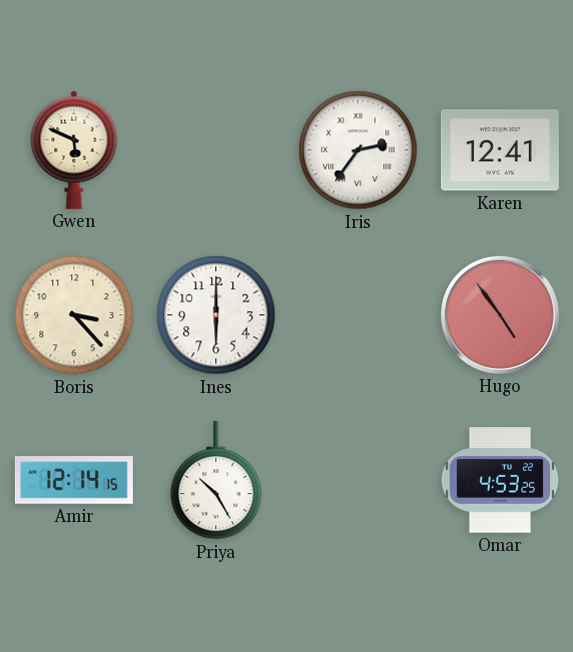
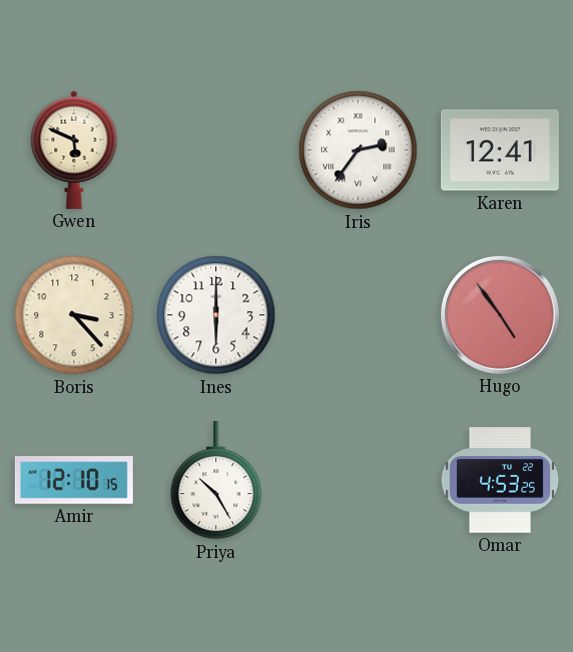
Amir: 12:14 -> 12:10 (74, 480)
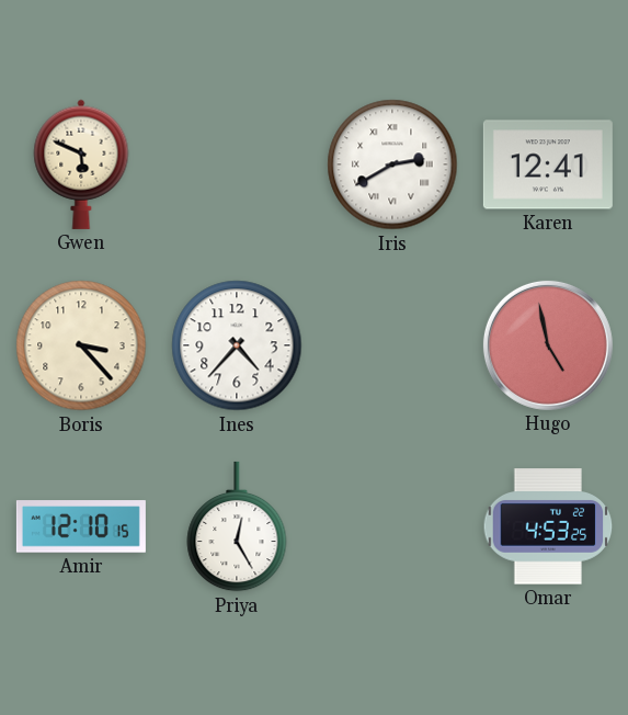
Iris: 2:36 -> 2:40 (392, 164)
Ines: 6:00 -> 4:37 (237, 345)
Hugo: 4:54 -> 4:58 (548, 345)
Priya: 10:25 -> 12:25 (237, 526)
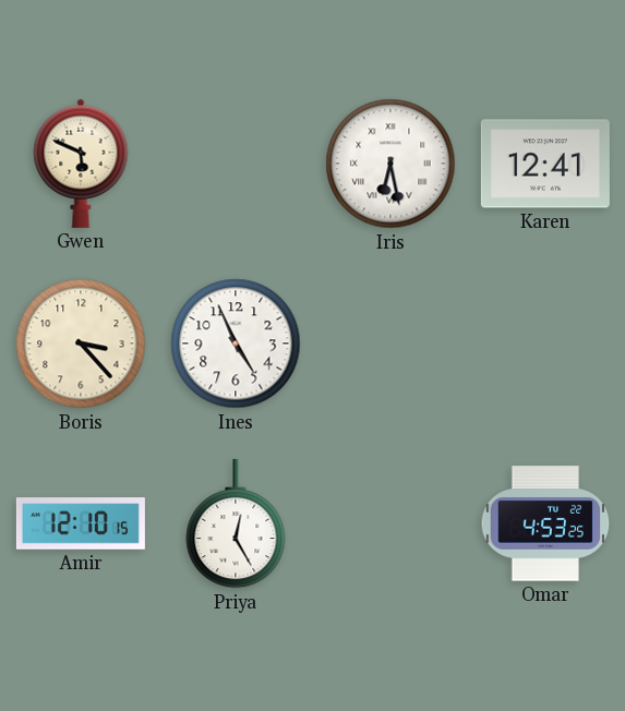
Iris: 2:40 -> 6:28 (390, 164)
Ines: 4:37 -> 4:56 (236, 344)
Hugo: 4:58 -> none (548, 345)
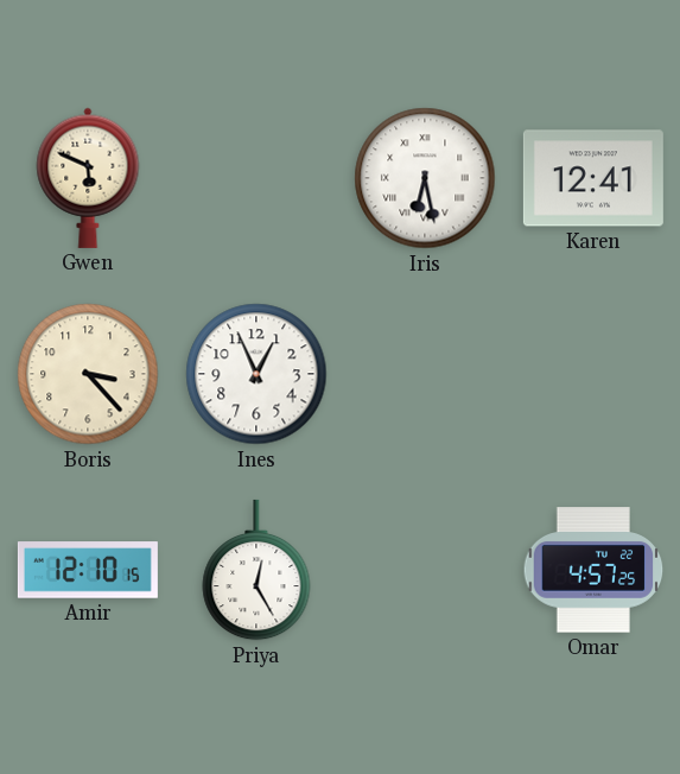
Ines: 4:56 -> 12:56 (256, 374)
Omar: 4:53 -> 4:57 (593, 570)
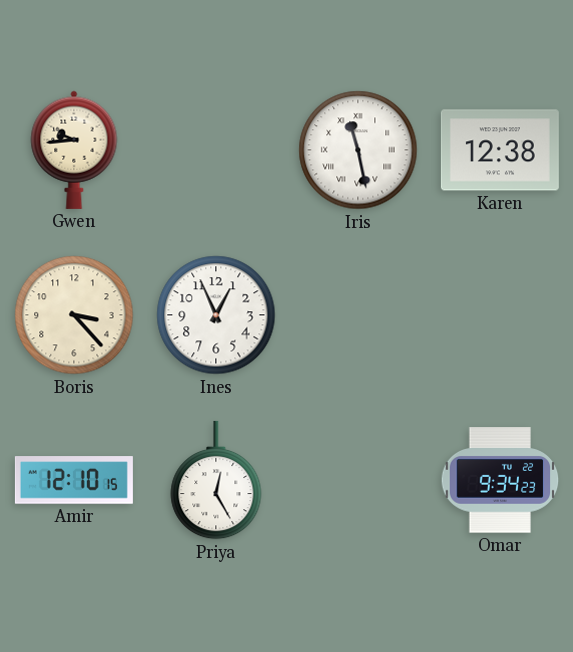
Gwen: 5:49 -> 9:44 (74, 150)
Iris: 6:28 -> 11:28 (358, 150)
Karen: 12:41 -> 12:38 (500, 150)
Omar: 4:57 -> 9:34 (500, 480)
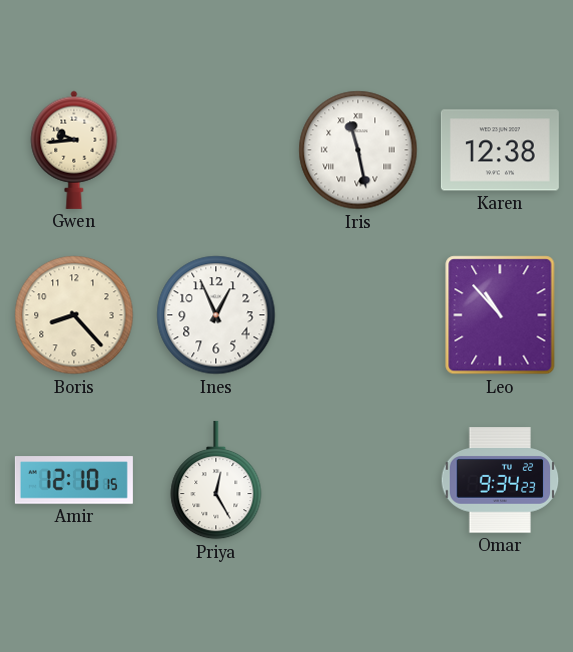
Boris: 3:23 -> 8:23 (74, 315)
Leo: none -> 10:53 (500, 315)
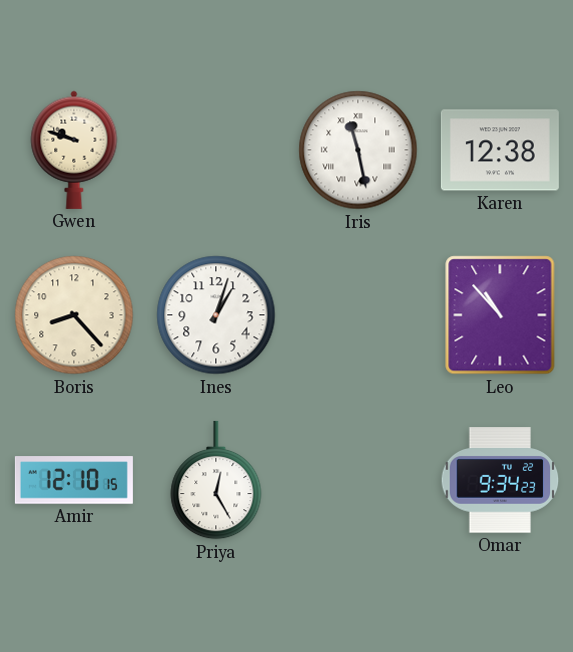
Gwen: 9:44 -> 9:48 (74, 150)
Ines: 12:56 -> 1:03 (216, 315)
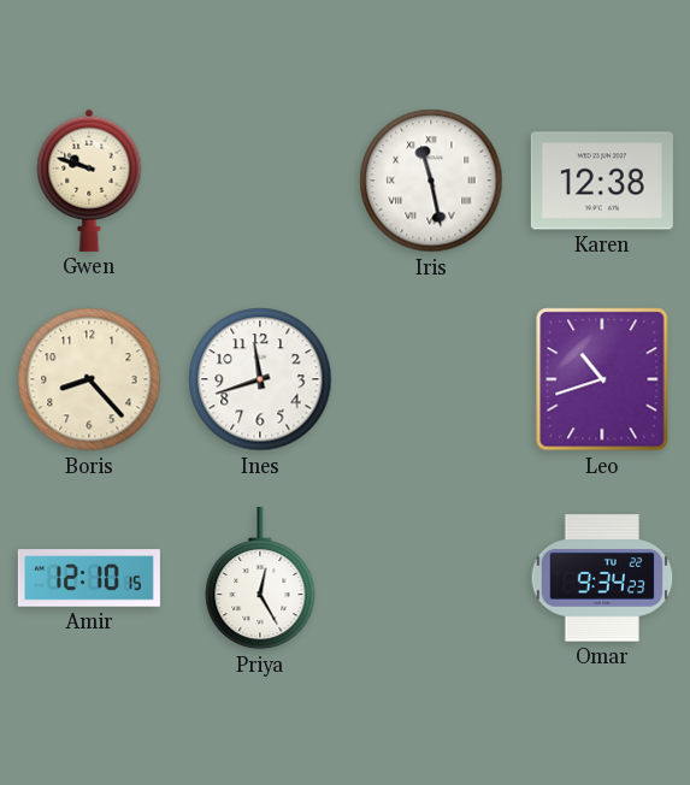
Ines: 1:03 -> 11:42 (260, 379)
Leo: 10:53 -> 10:42 (602, 379)
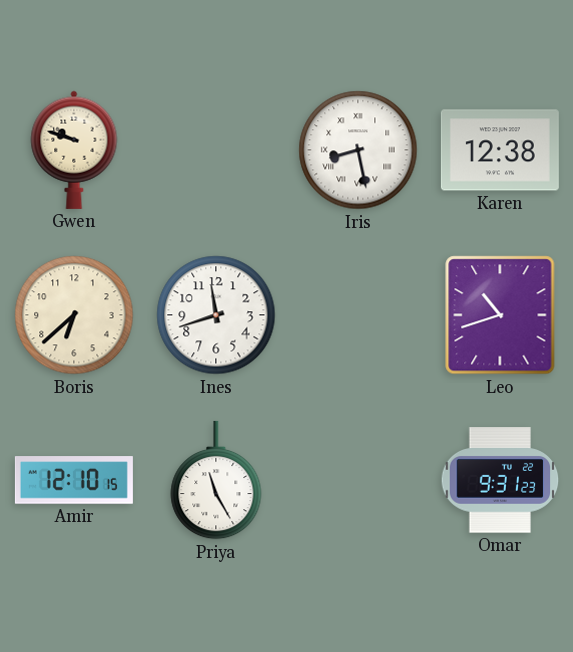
Iris: 11:28 -> 8:28 (358, 150)
Boris: 8:23 -> 6:38 (74, 315)
Priya: 12:25 -> 11:25 (216, 480)
Omar: 9:34 -> 9:31 (500, 480)
